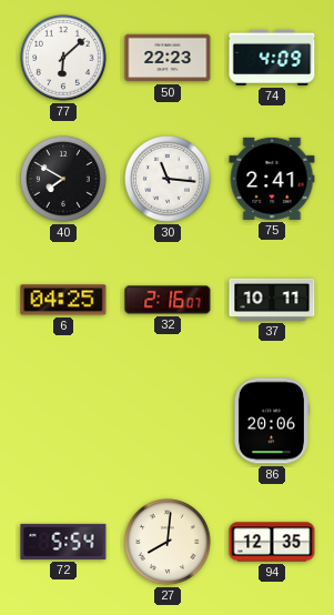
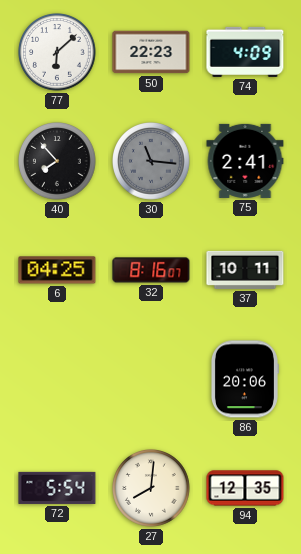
40: 7:50 -> 7:53 (57, 162)
30 dial: white -> grey (151, 162)
32: 2:16 -> 8:16 (151, 270)
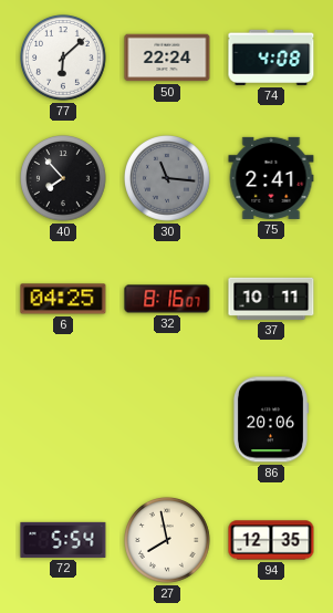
50: 22:23 -> 22:24 (167, 58)
74: 4:09 -> 4:08 (271, 58)
27: 8:01 -> 7:58 (167, 541)
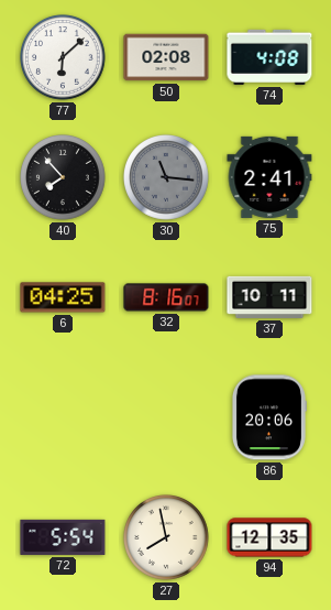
50: 22:24 -> 02:08 (166, 57)
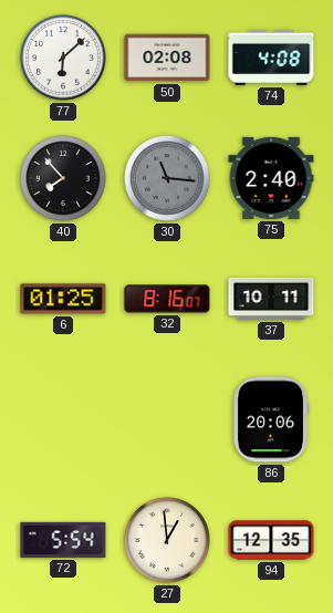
75: 2:41 -> 2:40 (271, 178)
6: 04:25 -> 01:25 (63, 299)
27: 7:58 -> 12:59 (167, 541)
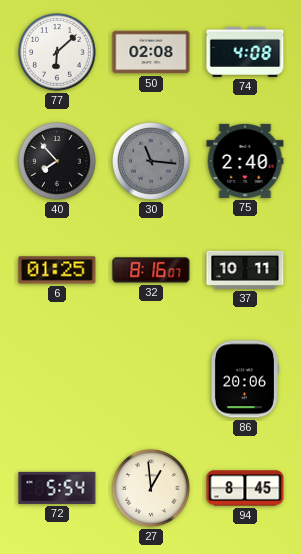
94: 12:35 -> 8:45 (245, 488)
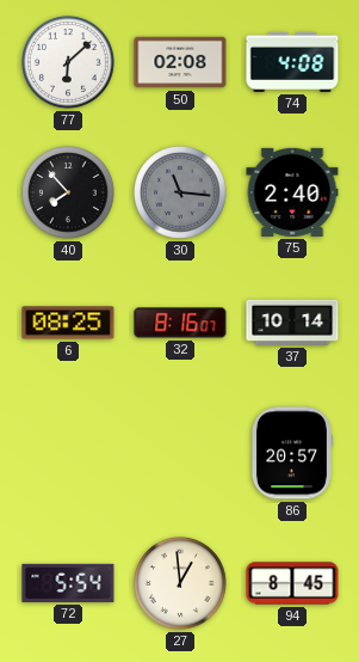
6: 01:25 -> 08:25 (68, 323)
37: 10:11 -> 10:14 (292, 323)
86: 20:06 -> 20:57 (291, 453)
